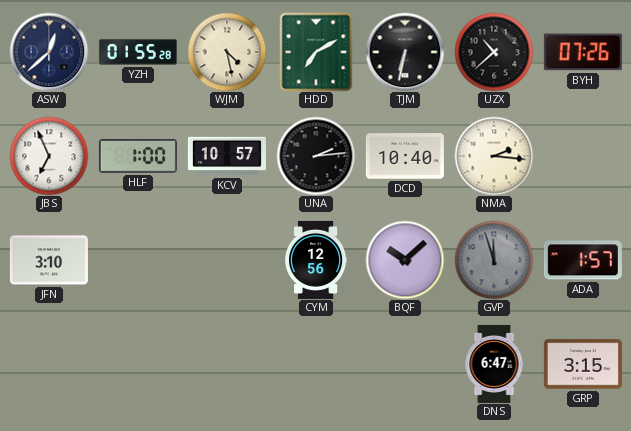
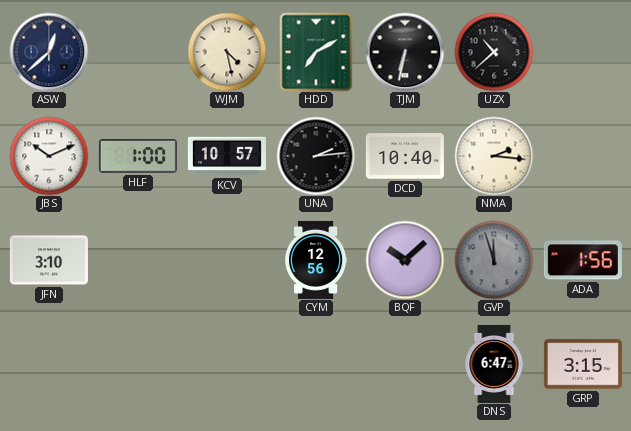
YZH: 01:55 -> none (138, 52)
BYH: 07:26 -> none (583, 52)
JBS: 6:56 -> 10:11 (49, 156)
ADA: 1:57 -> 1:56 (583, 260)
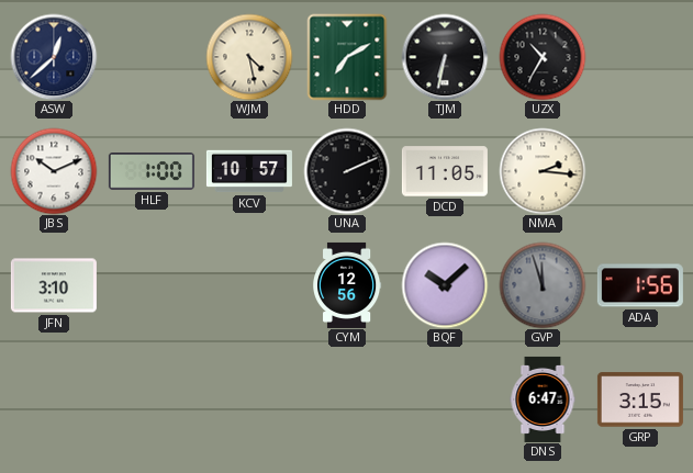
UZX: 10:38 -> 10:35 (543, 57)
UNA: 2:14 -> 2:11 (347, 171)
DCD: 10:40 -> 11:05 (445, 171)
